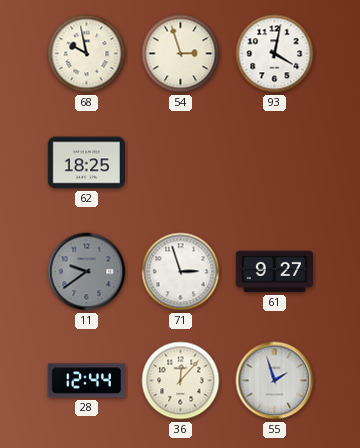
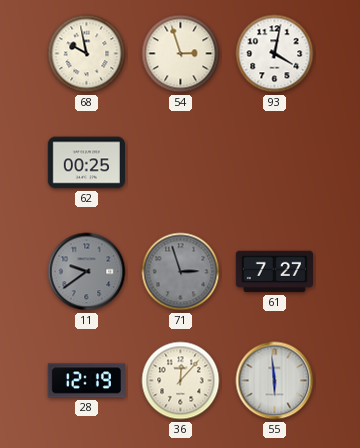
62: 18:25 -> 00:25 (86, 163)
71 dial: white -> grey (181, 272)
61: 9:27 -> 7:27 (274, 272)
28: 12:44 -> 12:19 (86, 381)
55: 1:57 -> 5:59 (275, 381)
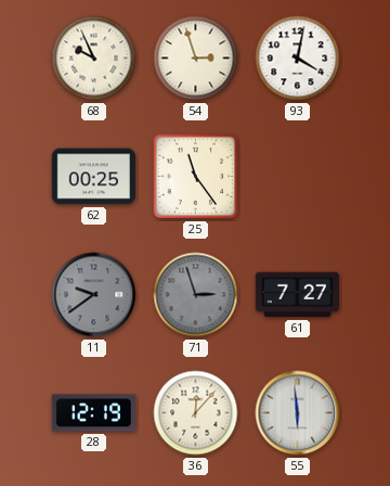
68: 9:58 -> 9:56 (94, 59)
25: none -> 11:24 (196, 177)
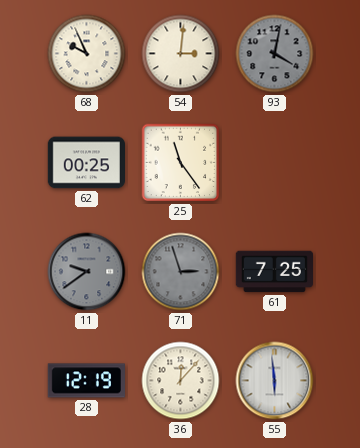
54: 2:57 -> 3:01 (181, 54)
93 dial: white -> grey (275, 54)
61: 7:27 -> 7:25 (274, 272)
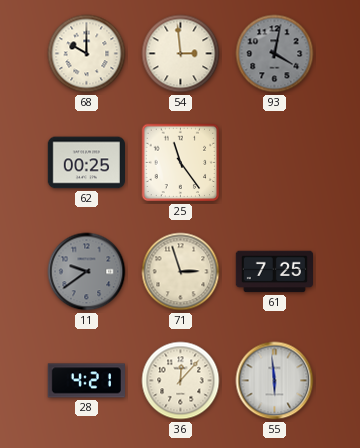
68: 9:56 -> 10:00 (87, 54)
54: 3:01 -> 2:59 (181, 54)
71 dial: grey -> cream (181, 272)
28: 12:19 -> 4:21 (86, 381)
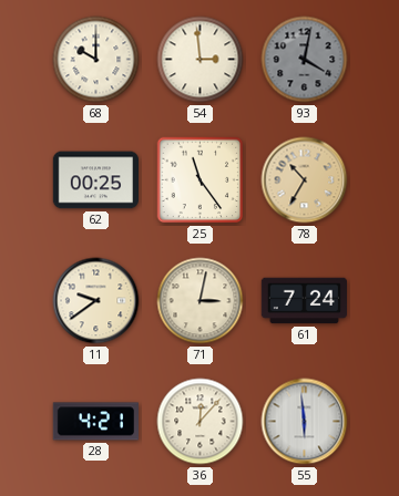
78: none -> 10:35 (305, 180)
11 dial: grey -> cream (96, 301)
71: 2:57 -> 3:02 (201, 301)
61: 7:25 -> 7:24 (304, 301)
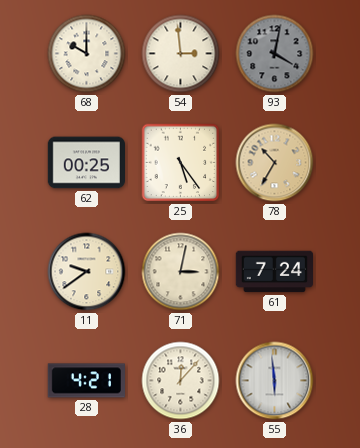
25: 11:24 -> 5:24 (181, 163)
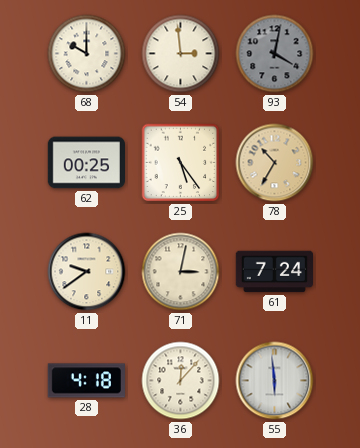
28: 4:21 -> 4:18 (86, 381)
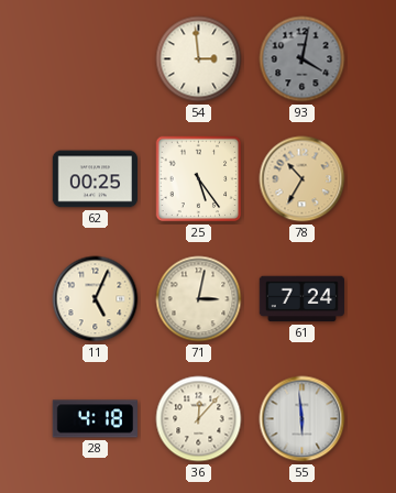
68: 10:00 -> none (87, 54)
11: 9:39 -> 5:04 (96, 299)
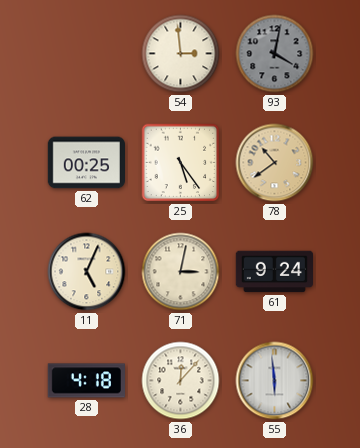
78: 10:35 -> 10:39 (275, 163)
61: 7:24 -> 9:24 (274, 272)
